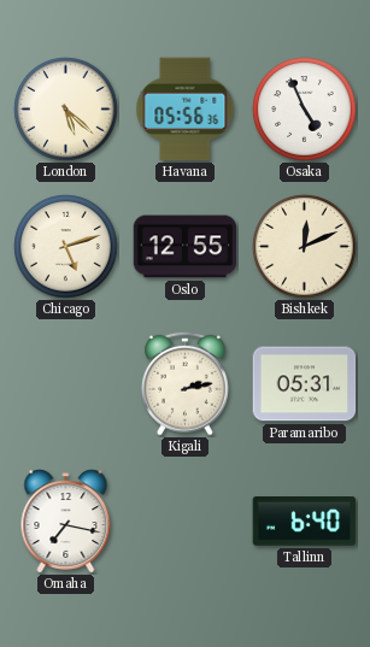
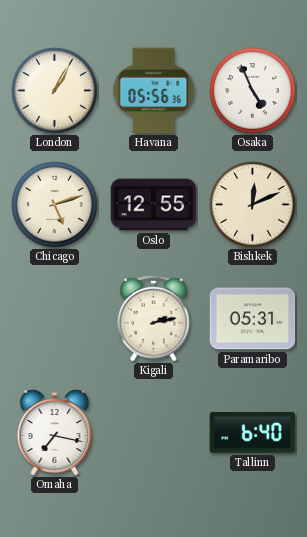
London: 5:22 -> 1:05 (55, 91)
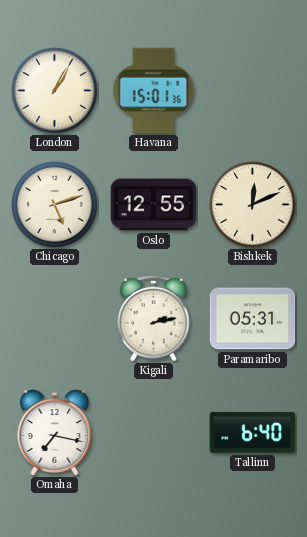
Havana: 05:56 -> 15:01 (154, 91)
Osaka: 4:56 -> none (253, 91)
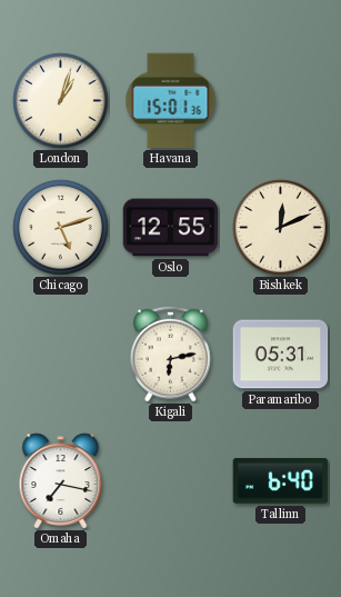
London: 1:05 -> 1:03 (61, 101)
Kigali: 2:13 -> 6:13 (171, 354)
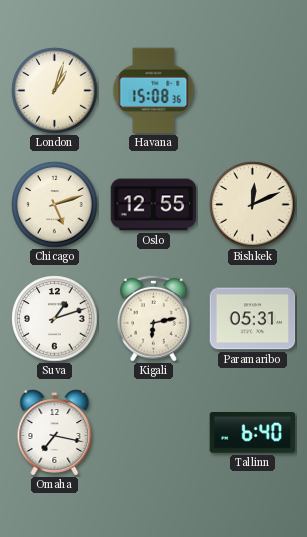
Havana: 15:01 -> 15:08 (154, 91)
Suva: none -> 1:12 (55, 319)
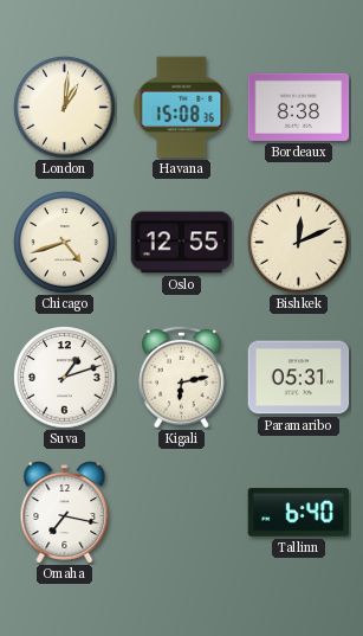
London: 1:03 -> 1:01 (65, 108)
Bordeaux: none -> 8:38 (299, 107)
Chicago: 5:12 -> 4:42 (65, 243)
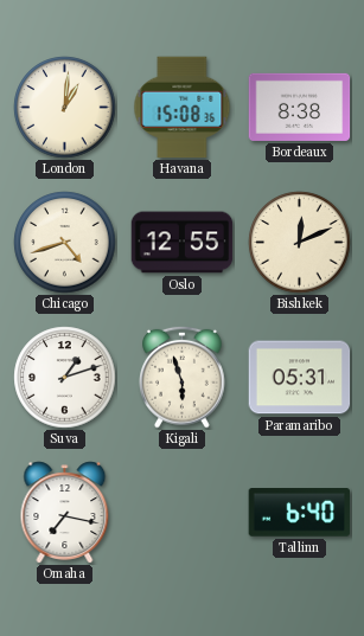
Kigali: 6:13 -> 5:57 (183, 377)
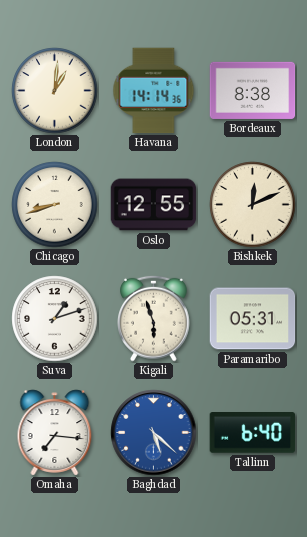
Havana: 15:08 -> 14:14 (154, 91)
Chicago: 4:42 -> 8:42 (55, 205)
Omaha: 7:17 -> 7:16 (55, 433)
Baghdad: none -> 5:22 (154, 433)
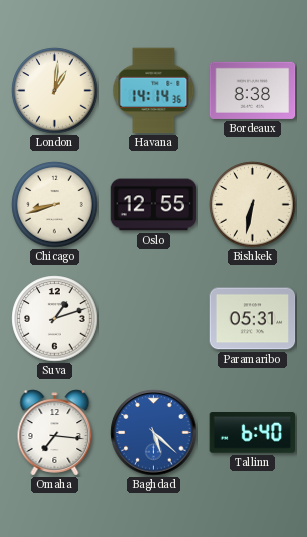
Bishkek: 12:11 -> 6:32 (253, 205)
Kigali: 5:57 -> none (154, 318)
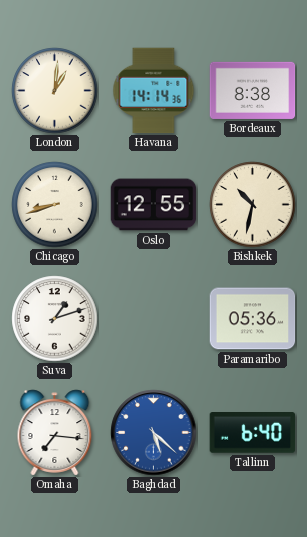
Bishkek: 6:32 -> 10:32 (253, 205)
Paramaribo: 05:31 -> 05:36 (253, 319)
